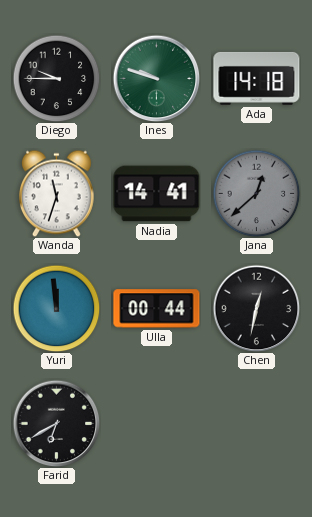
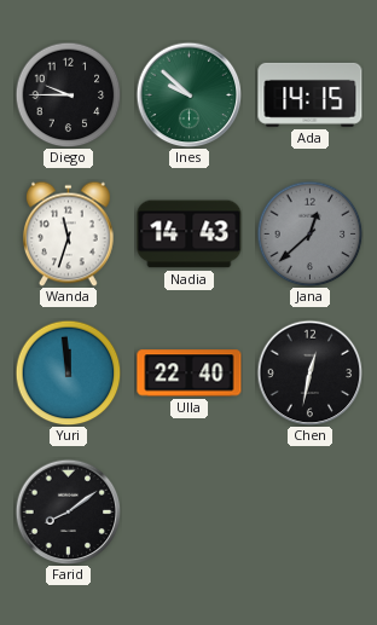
Ines: 9:48 -> 9:52 (188, 94)
Ada: 14:18 -> 14:15 (311, 94)
Nadia: 14:41 -> 14:43 (190, 235)
Ulla: 00:44 -> 22:40 (190, 374)
Farid: 6:40 -> 8:09 (68, 511)
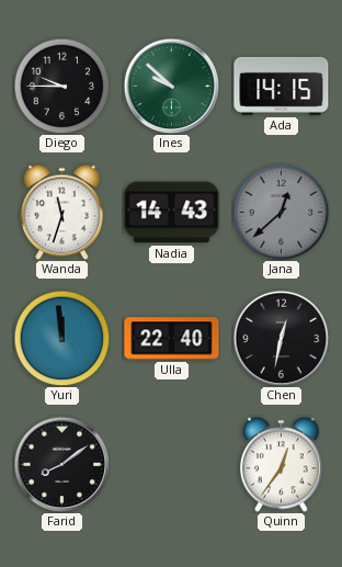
Quinn: none -> 12:36 (282, 464)
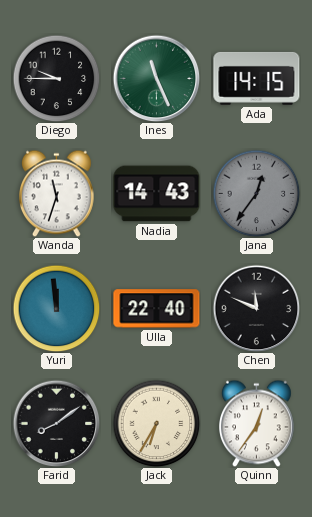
Ines: 9:52 -> 11:26 (156, 78)
Jana: 12:38 -> 12:36 (256, 193)
Chen: 12:32 -> 11:49 (256, 308)
Jack: none -> 6:35 (156, 423)
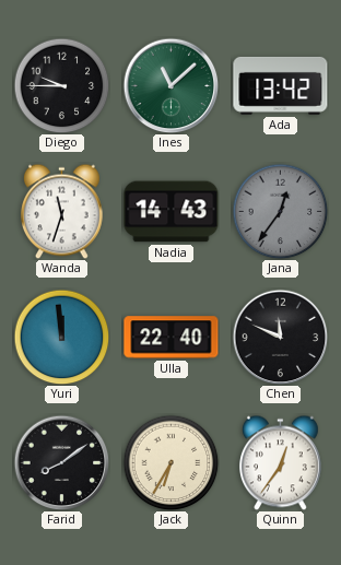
Ines: 11:26 -> 11:08 (170, 85)
Ada: 14:15 -> 13:42 (281, 85)
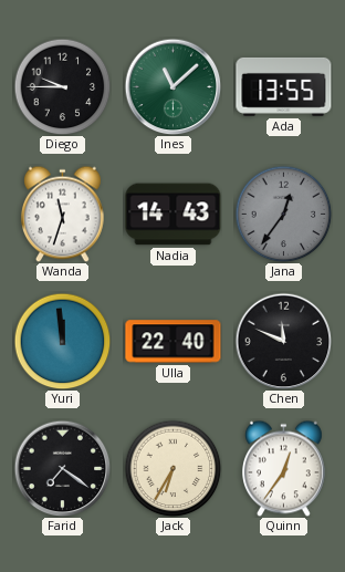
Ada: 13:42 -> 13:55 (284, 86)
Farid: 8:09 -> 7:21 (62, 468)
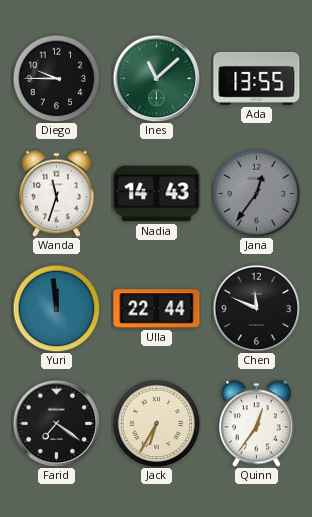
Ulla: 22:40 -> 22:44 (157, 309)
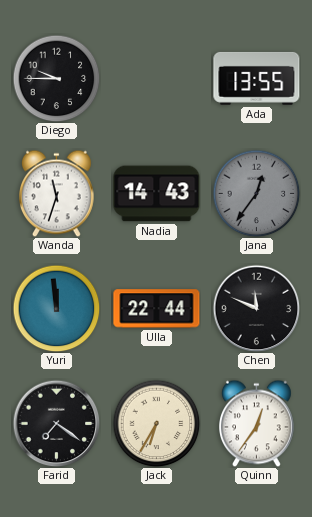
Ines: 11:08 -> none (156, 78)
